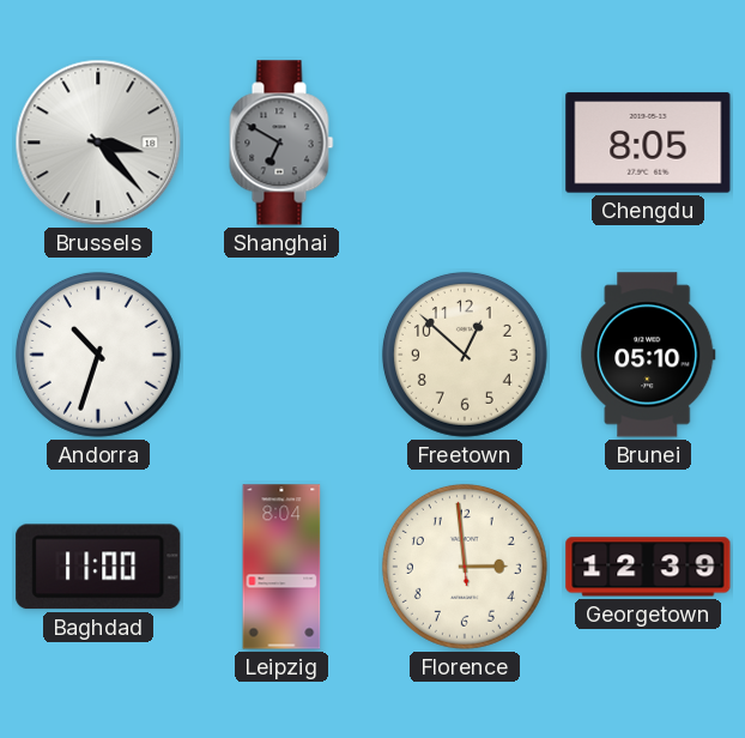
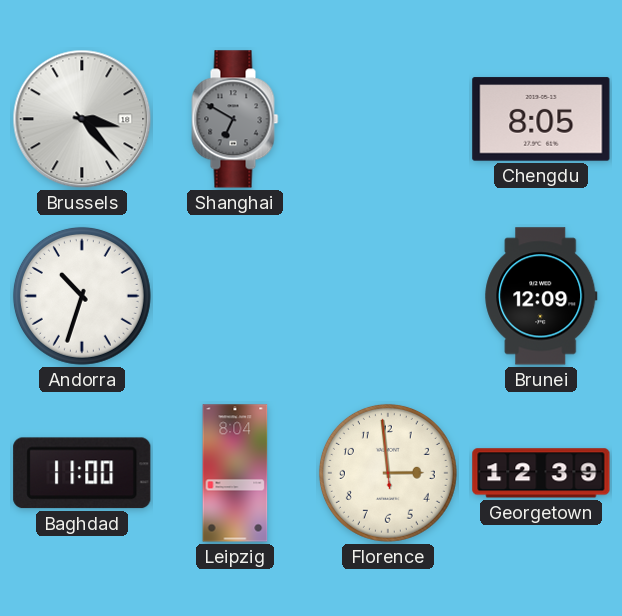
Freetown: 12:52 -> none (465, 355)
Brunei: 05:10 -> 12:09 (541, 296)
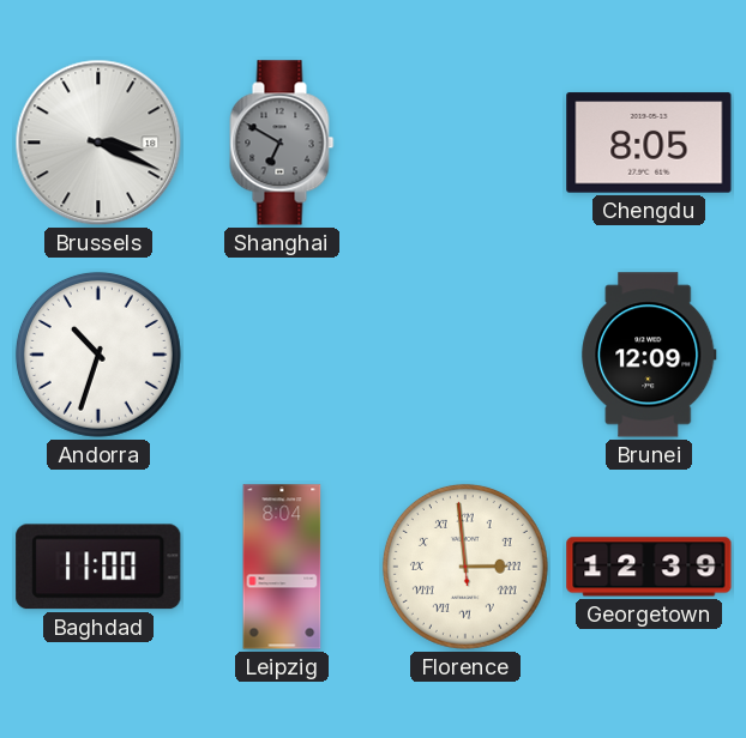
Brussels: 3:23 -> 3:19 (98, 143)
Florence numerals: Arabic -> Roman (465, 567)
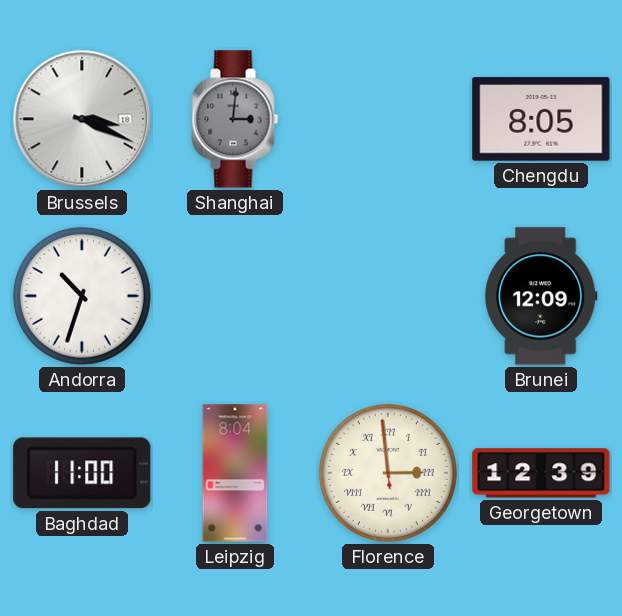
Shanghai: 6:50 -> 3:01 (235, 119)
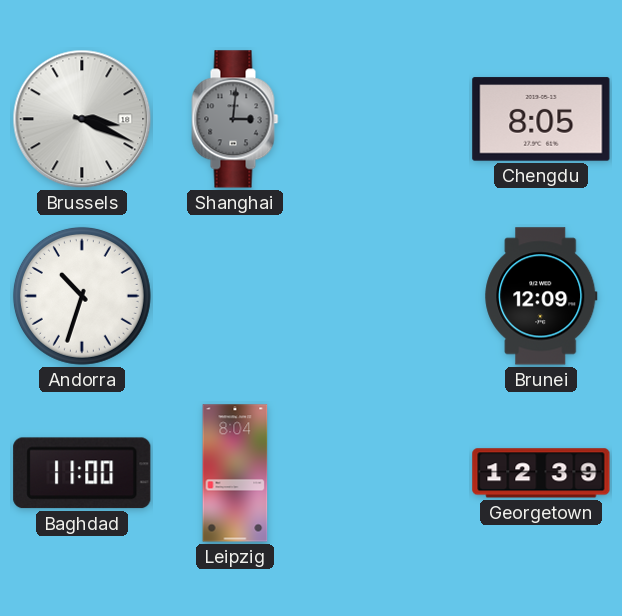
Florence: 2:58 -> none (388, 473)
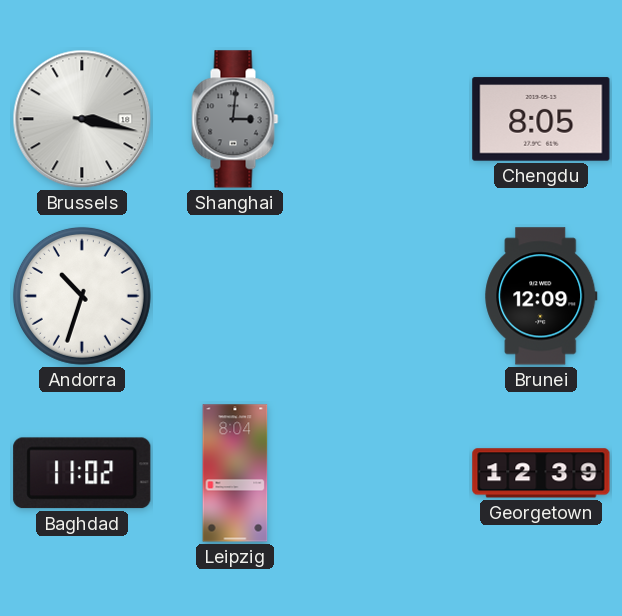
Brussels: 3:19 -> 3:17 (82, 119)
Baghdad: 11:00 -> 11:02 (82, 473)
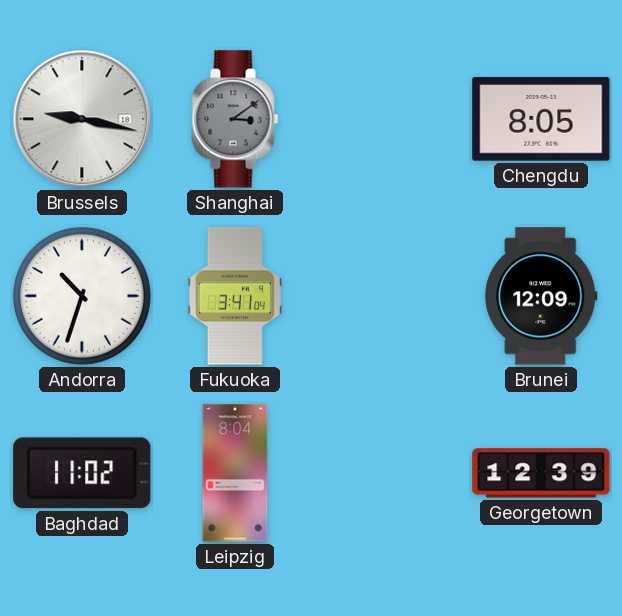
Brussels: 3:17 -> 9:17 (82, 119)
Shanghai: 3:01 -> 3:09 (235, 119)
Fukuoka: none -> 3:41 (235, 296)
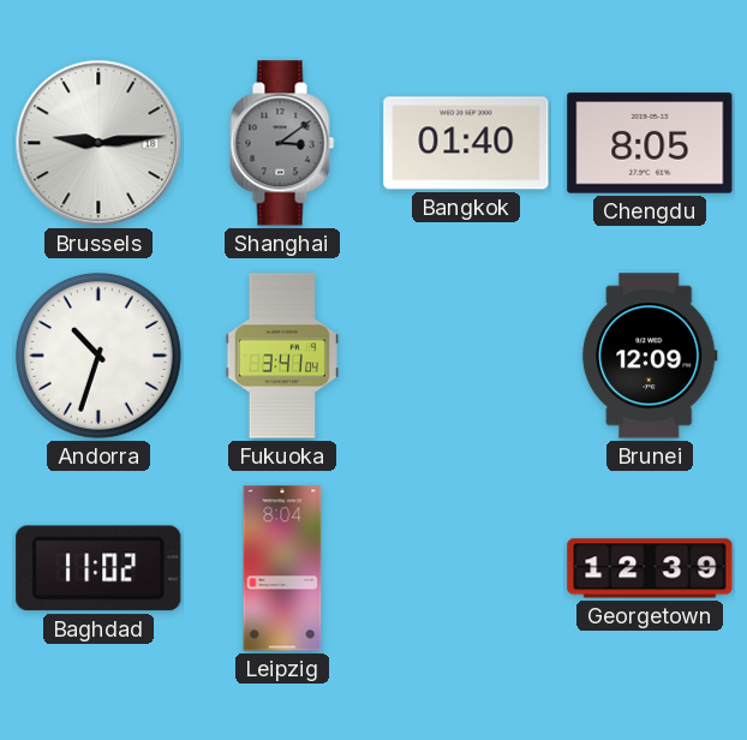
Brussels: 9:17 -> 9:14 (98, 143)
Bangkok: none -> 01:40 (466, 143)
